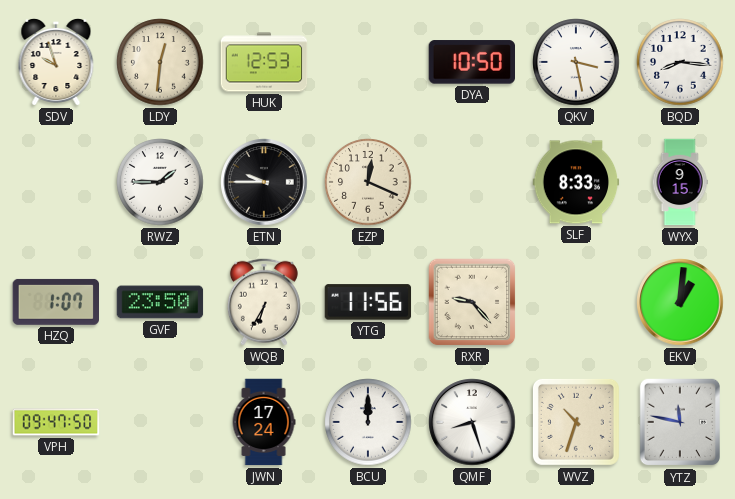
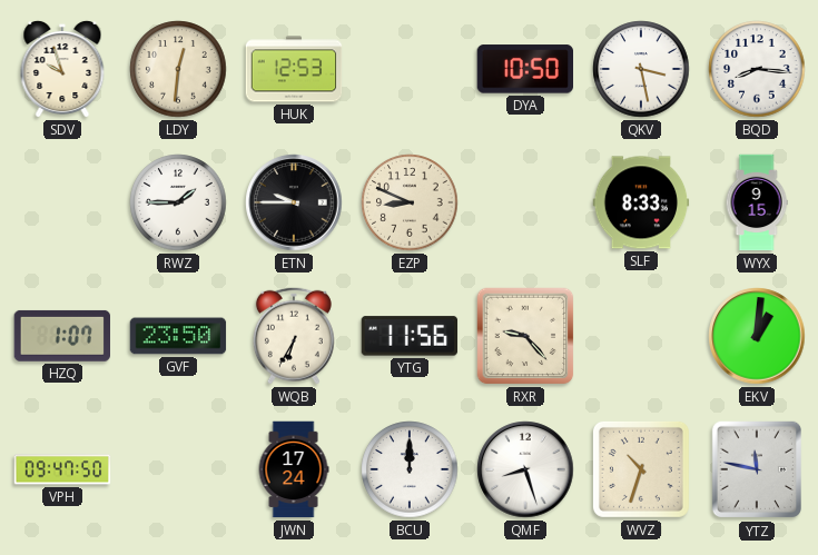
EZP: 12:19 -> 8:49 (410, 202)
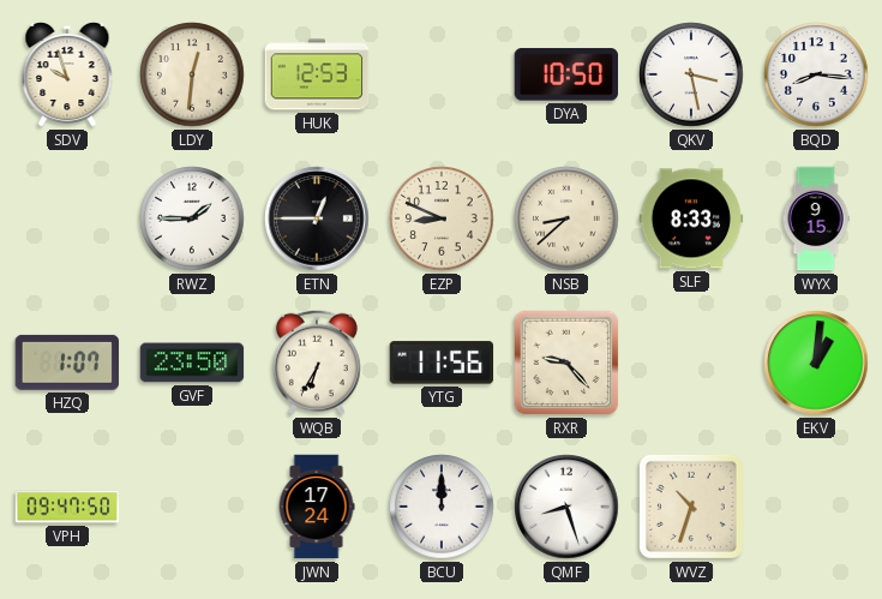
ETN: 9:45 -> 12:45 (317, 218)
NSB: none -> 8:38 (566, 218)
YTZ: 11:47 -> none (756, 469)
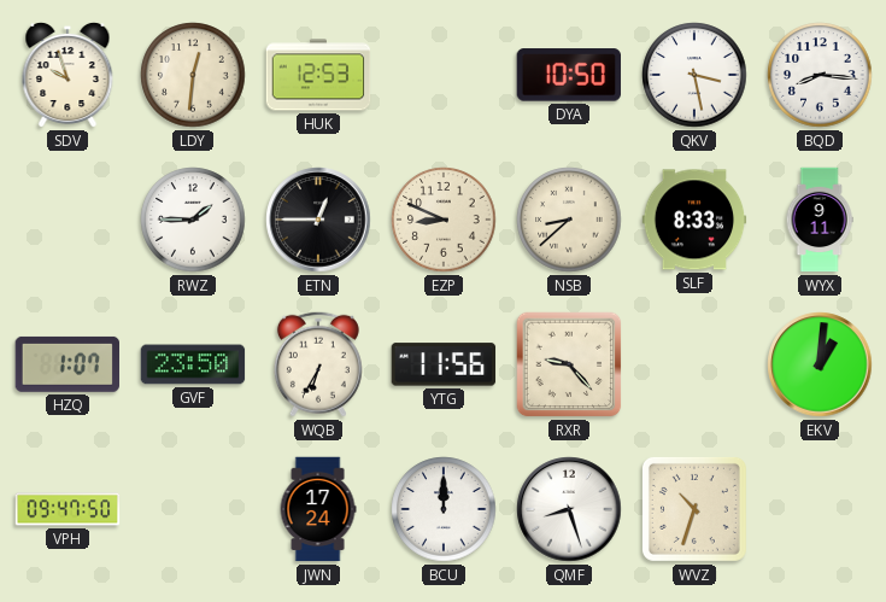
WYX: 9:15 -> 9:11 (820, 220)
